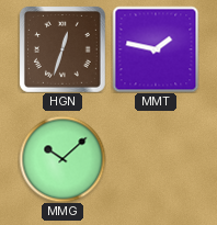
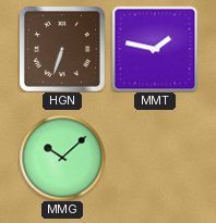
HGN: 12:33 -> 6:33 (62, 49)
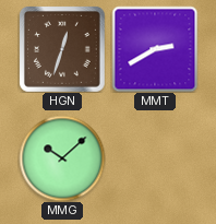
HGN: 6:33 -> 12:33 (62, 49)
MMT: 1:47 -> 2:40 (155, 49)
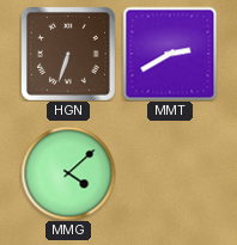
HGN: 12:33 -> 6:33 (68, 54)
MMG: 10:08 -> 4:08 (68, 173)
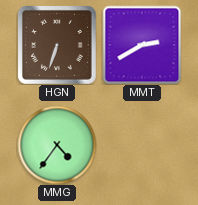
MMG: 4:08 -> 4:36 (57, 145)
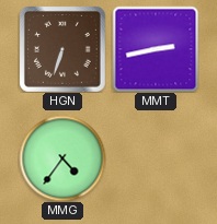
MMT: 2:40 -> 2:43 (156, 49)
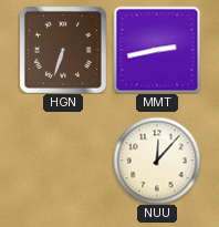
MMG: 4:36 -> none (62, 158)
NUU: none -> 12:07 (157, 161)
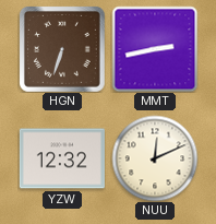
YZW: none -> 12:32 (62, 158)
NUU: 12:07 -> 12:11 (155, 158)
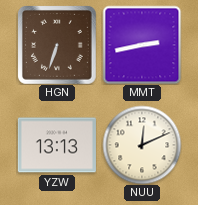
YZW: 12:32 -> 13:13 (57, 145)
